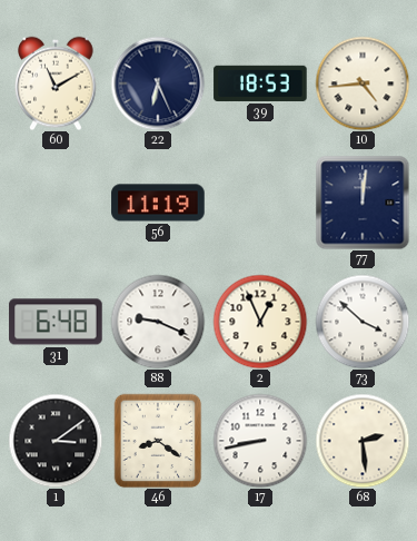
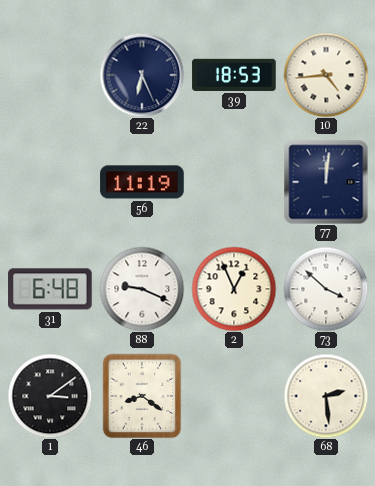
60: 11:10 -> none (56, 83)
17: 8:43 -> none (260, 441)
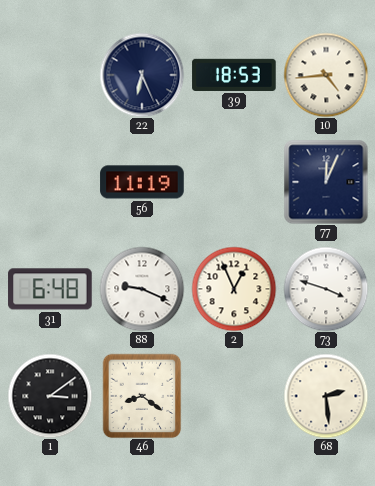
77: 12:01 -> 12:04 (326, 182)
73: 3:52 -> 3:48 (326, 289)
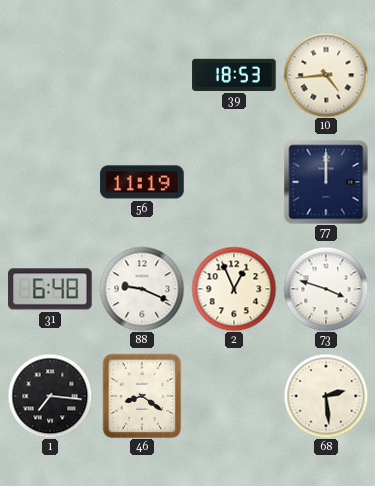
22: 6:26 -> none (142, 75)
77: 12:04 -> 12:00 (326, 182)
1: 3:09 -> 7:16 (50, 396)
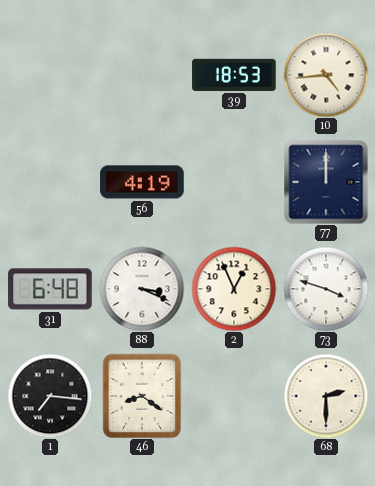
56: 11:19 -> 4:19 (142, 182)
88: 9:19 -> 3:19 (142, 289)
68: 2:29 -> 2:30 (326, 396)
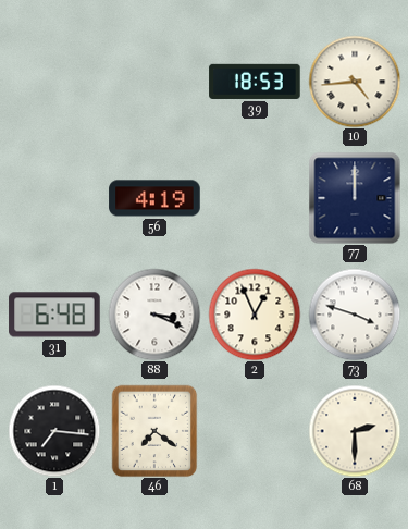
46: 8:21 -> 7:21 (154, 431)
